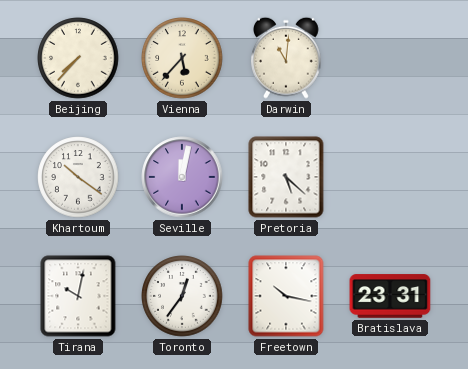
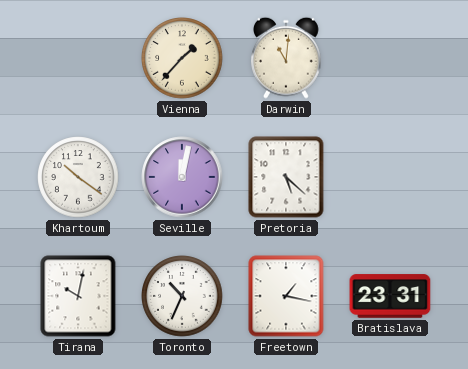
Beijing: 7:37 -> none (78, 58)
Vienna: 5:37 -> 1:37 (182, 58)
Toronto: 12:36 -> 10:34 (182, 296)
Freetown: 10:17 -> 1:17 (286, 296)
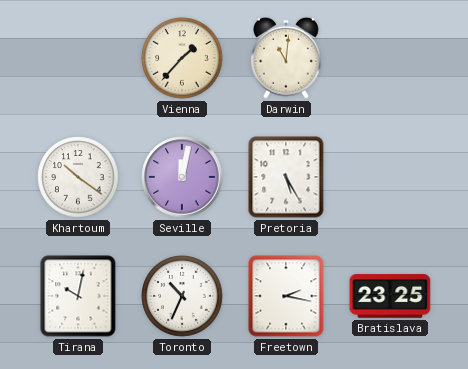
Pretoria: 5:22 -> 5:25 (286, 177)
Freetown: 1:17 -> 2:17 (286, 296)
Bratislava: 23:31 -> 23:25 (390, 296)
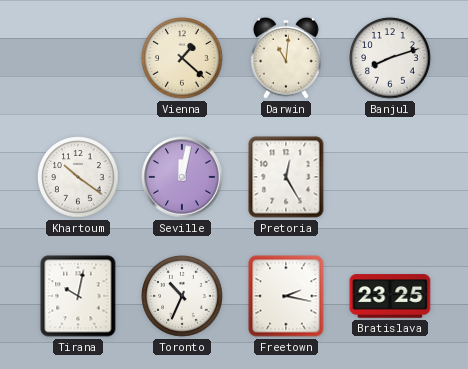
Vienna: 1:37 -> 1:22 (182, 58)
Banjul: none -> 8:12 (390, 58)
Pretoria: 5:25 -> 12:25 (286, 177)
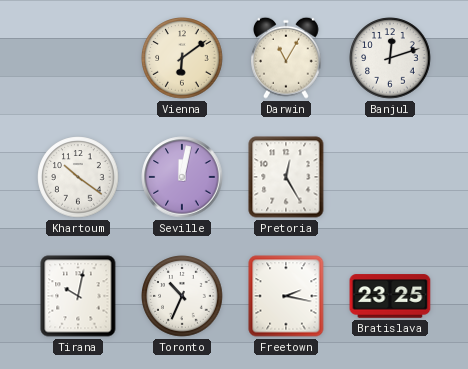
Vienna: 1:22 -> 6:09 (182, 58)
Darwin: 11:01 -> 11:05 (287, 58)
Banjul: 8:12 -> 12:12 (390, 58)
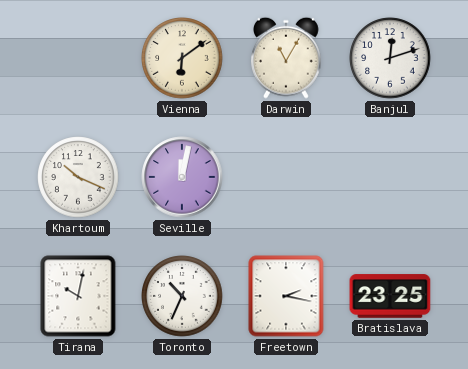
Khartoum: 10:21 -> 10:19 (78, 177)
Pretoria: 12:25 -> none (286, 177)
